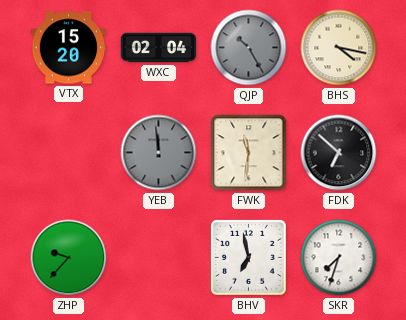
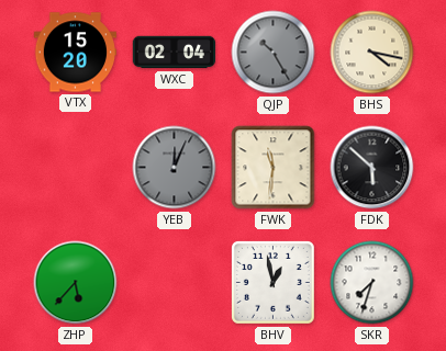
YEB: 11:59 -> 12:04 (175, 168)
FDK: 6:52 -> 5:52 (372, 168)
ZHP: 9:37 -> 5:37 (76, 283)
BHV: 6:58 -> 12:58 (272, 282)
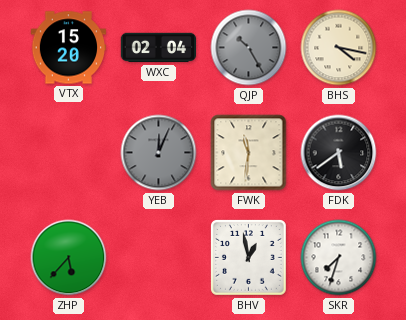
FDK: 5:52 -> 5:39 (339, 153)
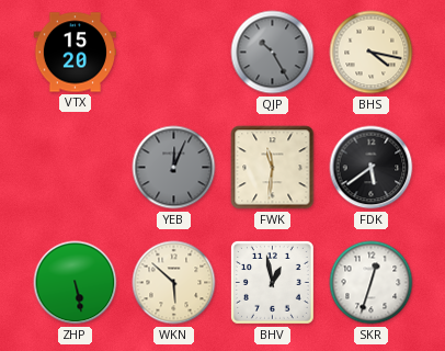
WXC: 02:04 -> none (159, 48)
ZHP: 5:37 -> 5:28 (76, 283)
WKN: none -> 5:52 (174, 283)
SKR: 7:33 -> 12:33 (372, 283)
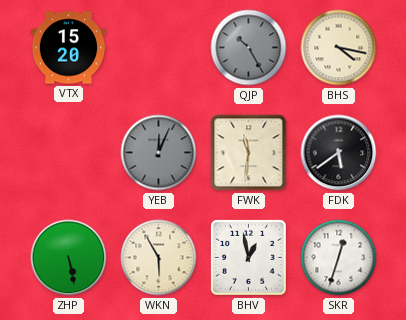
WKN: 5:52 -> 5:55 (159, 258)
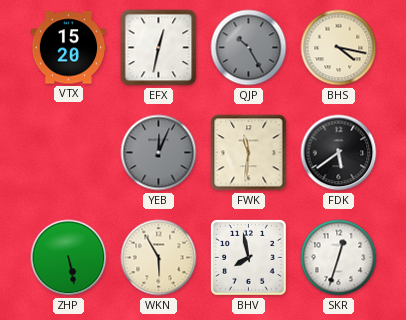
EFX: none -> 12:32 (159, 48)
BHV: 12:58 -> 7:58 (248, 257)
